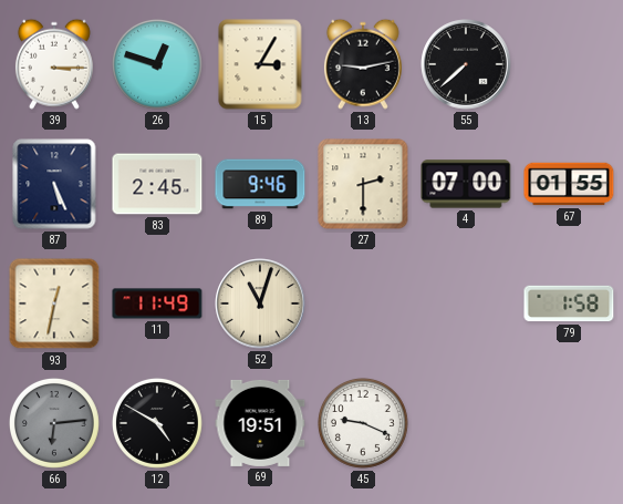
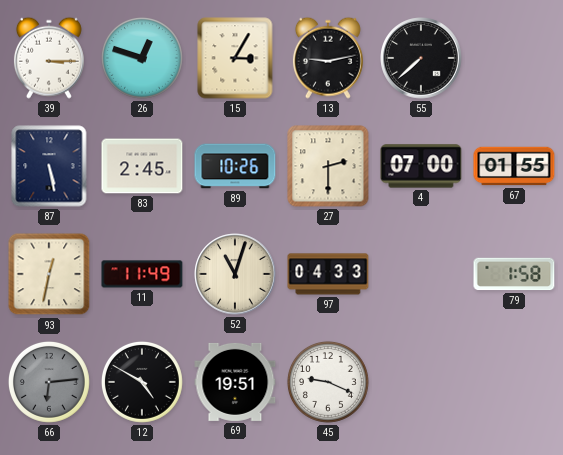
87: 5:26 -> 5:28 (49, 166)
89: 9:46 -> 10:26 (235, 166)
97: none -> 04:33 (328, 274)
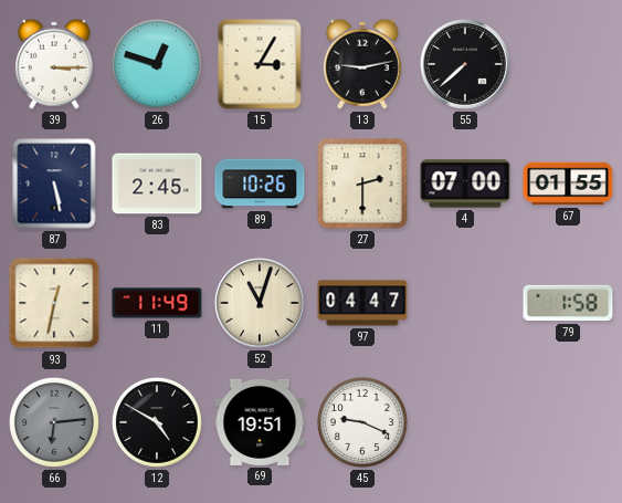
97: 04:33 -> 04:47 (362, 303)
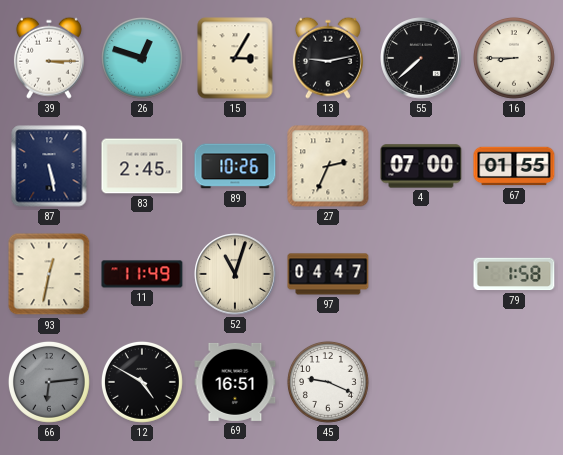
16: none -> 8:45 (514, 58)
27: 2:30 -> 2:34 (328, 166)
69: 19:51 -> 16:51 (235, 382)
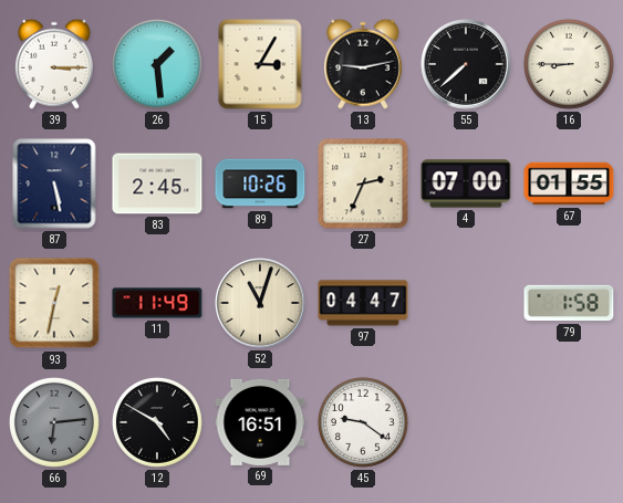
26: 12:48 -> 1:29 (157, 64)
45: 9:19 -> 9:21 (363, 422)
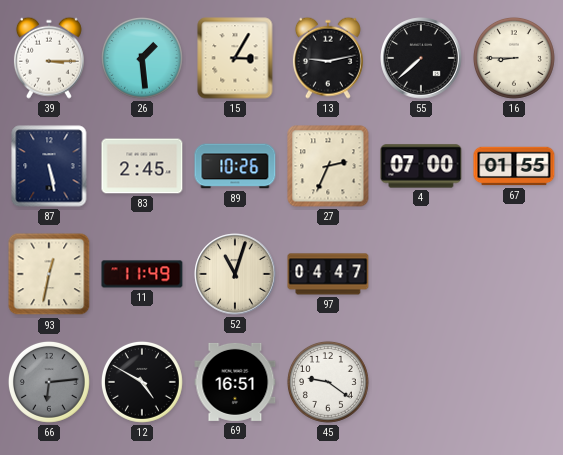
79: 1:58 -> none (569, 303)
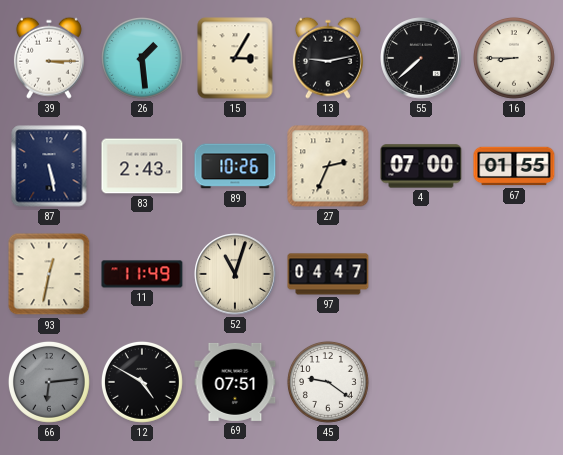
83: 2:45 -> 2:43 (142, 166)
69: 16:51 -> 07:51 (235, 382)
